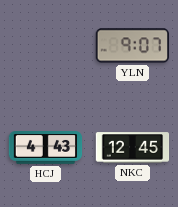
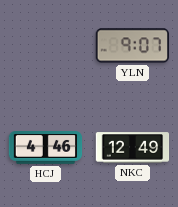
HCJ: 4:43 -> 4:46 (46, 148)
NKC: 12:45 -> 12:49 (133, 148)
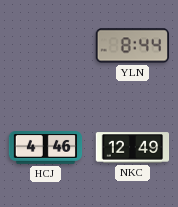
YLN: 9:07 -> 8:44 (132, 46)
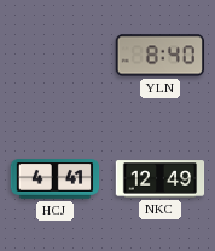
YLN: 8:44 -> 8:40 (159, 56)
HCJ: 4:46 -> 4:41 (56, 179)
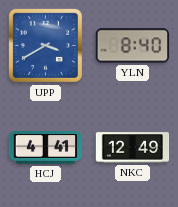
UPP: none -> 3:40 (45, 45)
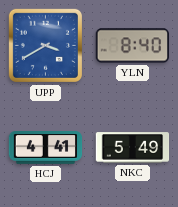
NKC: 12:49 -> 5:49 (133, 148)
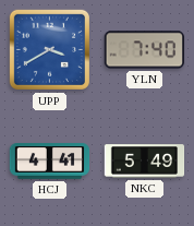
YLN: 8:40 -> 7:40 (144, 50)
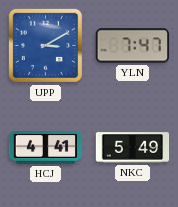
UPP: 3:40 -> 3:10 (45, 45)
YLN: 7:40 -> 7:47 (132, 46)
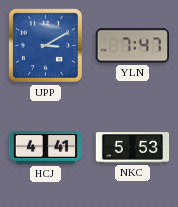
NKC: 5:49 -> 5:53 (133, 148)
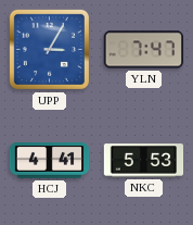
UPP: 3:10 -> 3:05 (49, 49)
